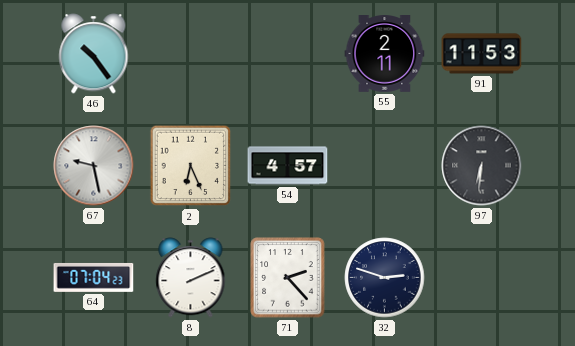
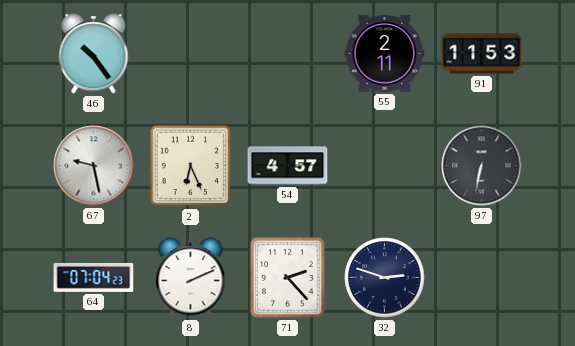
97: 6:31 -> 6:32 (482, 166)
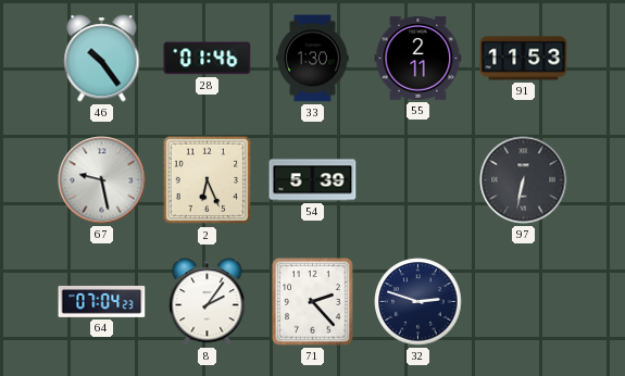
28: none -> 01:46 (208, 59)
33: none -> 1:30 (313, 59)
54: 4:57 -> 5:39 (313, 180)
8: 2:11 -> 2:06 (208, 302)
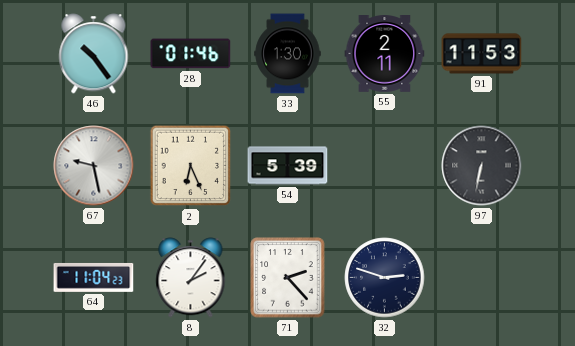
64: 07:04 -> 11:04 (94, 277)
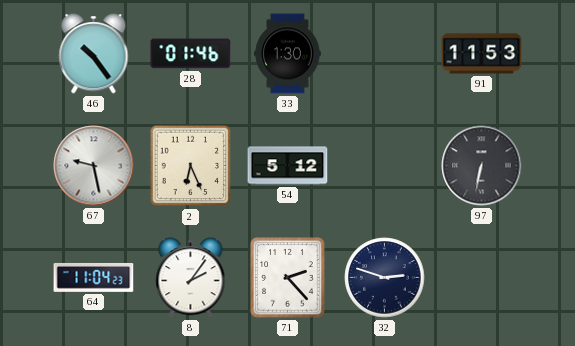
55: 2:11 -> none (385, 54)
54: 5:39 -> 5:12 (288, 166)
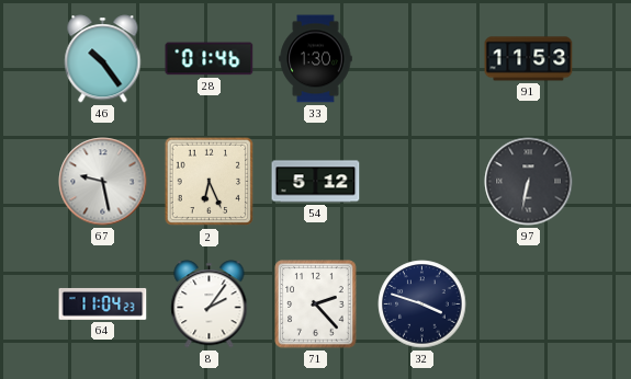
32: 2:48 -> 3:48 (422, 305)
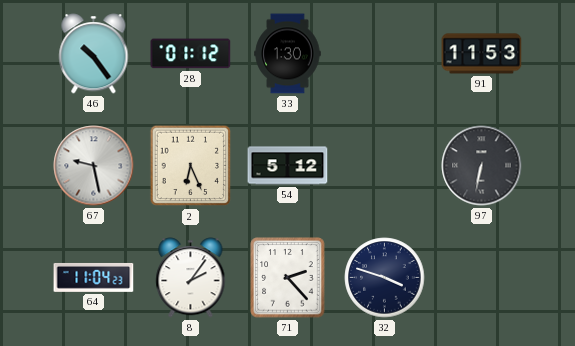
28: 01:46 -> 01:12 (191, 54)
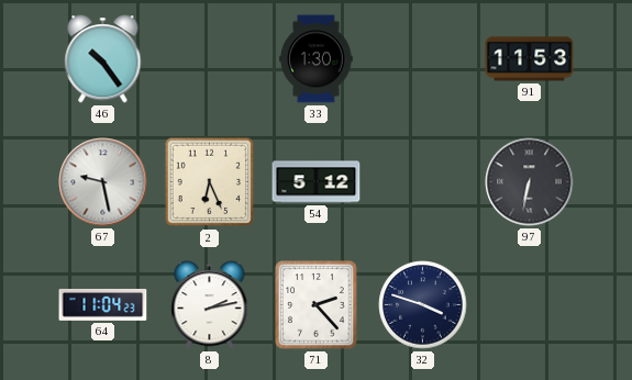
28: 01:12 -> none (191, 54)
8: 2:06 -> 2:13 (210, 305)
